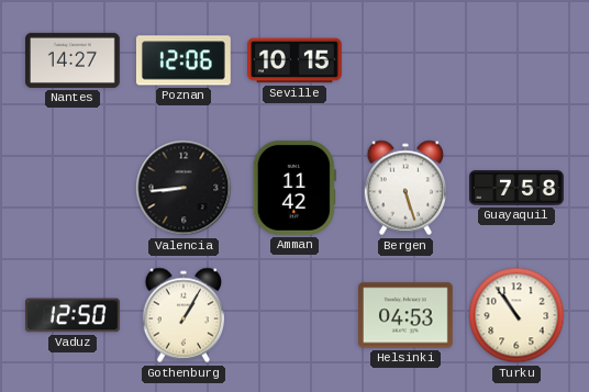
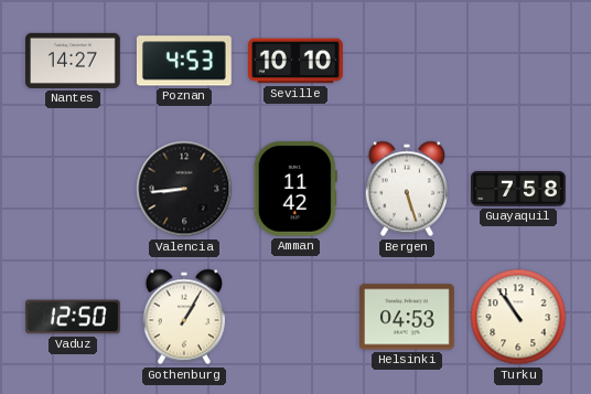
Poznan: 12:06 -> 4:53 (184, 61)
Seville: 10:15 -> 10:10 (297, 61)
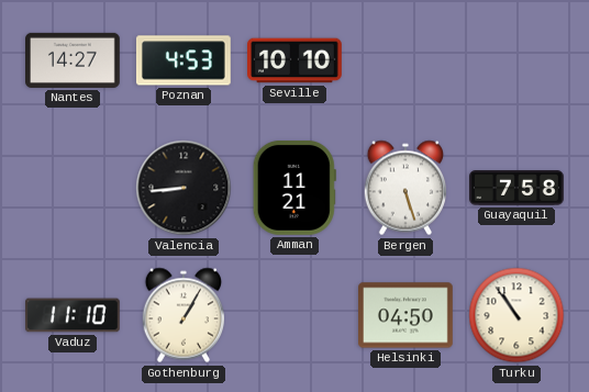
Amman: 11:42 -> 11:21 (294, 188)
Vaduz: 12:50 -> 11:10 (74, 315)
Helsinki: 04:53 -> 04:50 (407, 315)
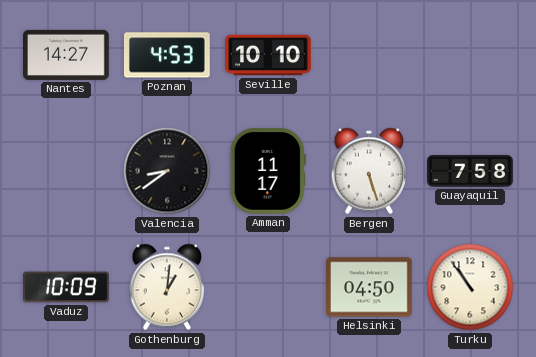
Valencia: 8:44 -> 8:39 (167, 171)
Amman: 11:21 -> 11:17 (268, 171)
Vaduz: 11:10 -> 10:09 (67, 287)
Gothenburg: 1:05 -> 1:01 (166, 287)
